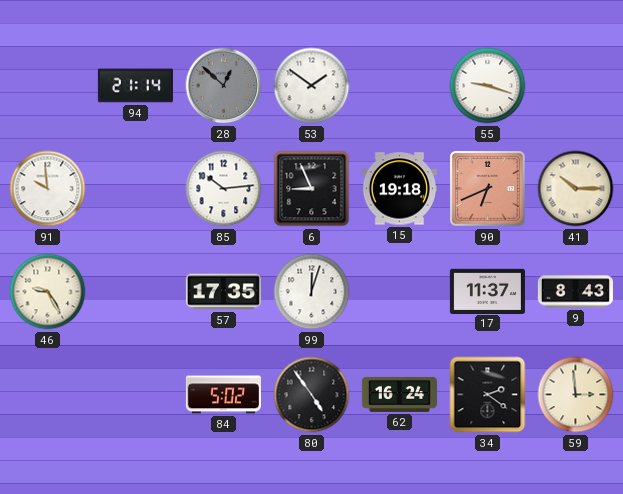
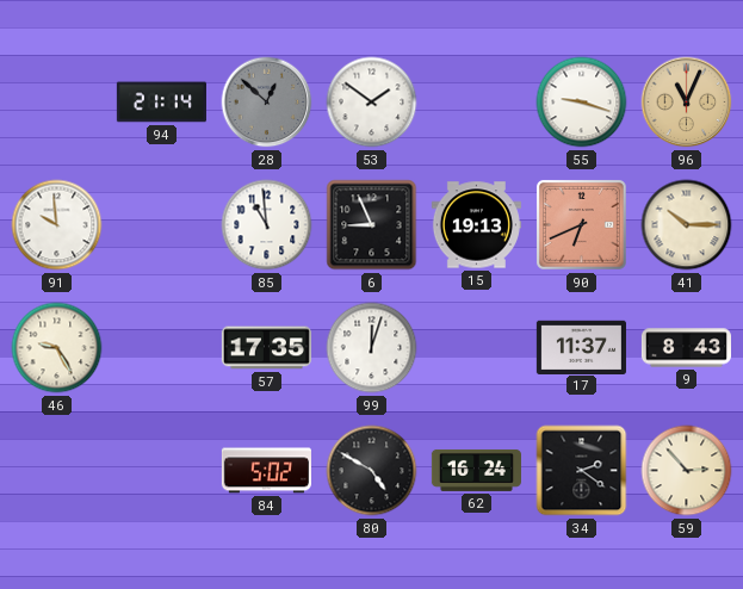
96: none -> 11:04 (687, 103)
85: 10:14 -> 10:59 (267, 225)
15: 19:18 -> 19:13 (476, 225)
80: 4:54 -> 4:50 (372, 471)
59: 2:59 -> 2:53 (687, 471)
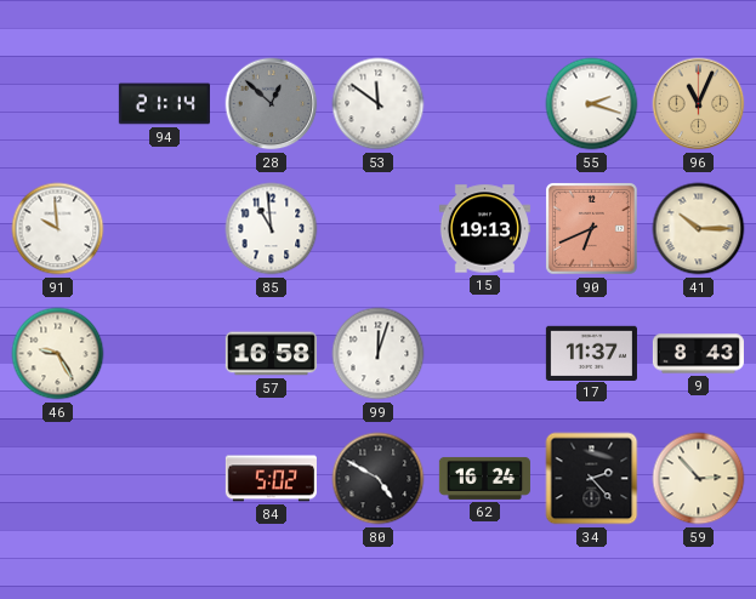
53: 1:51 -> 11:51 (379, 104)
55: 9:18 -> 2:18 (592, 104)
6: 8:56 -> none (372, 225)
57: 17:35 -> 16:58 (271, 354)
34: 2:21 -> 2:23 (592, 479)
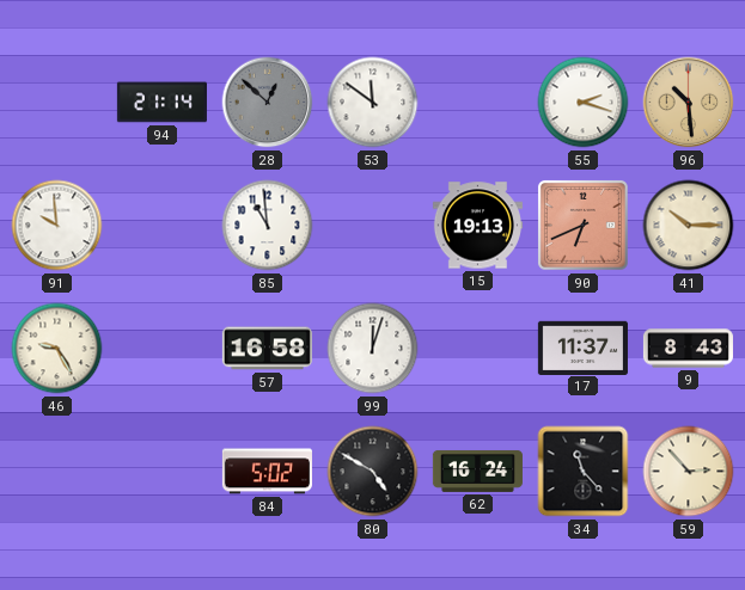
96: 11:04 -> 10:29 (689, 103)
34: 2:23 -> 11:23 (584, 472)
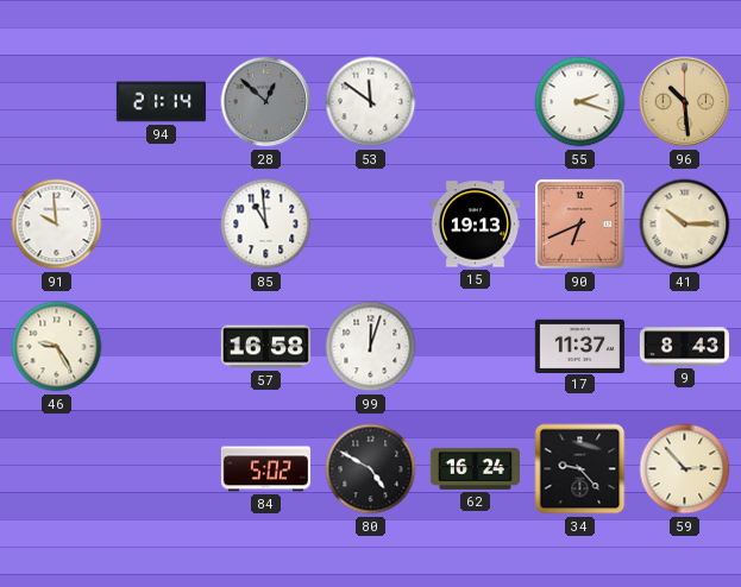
34: 11:23 -> 9:23 (580, 469)
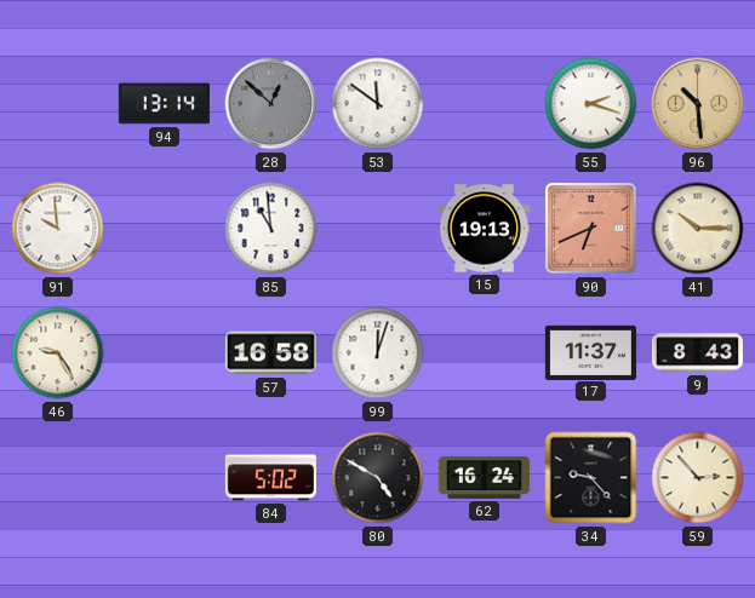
94: 21:14 -> 13:14 (164, 104)
